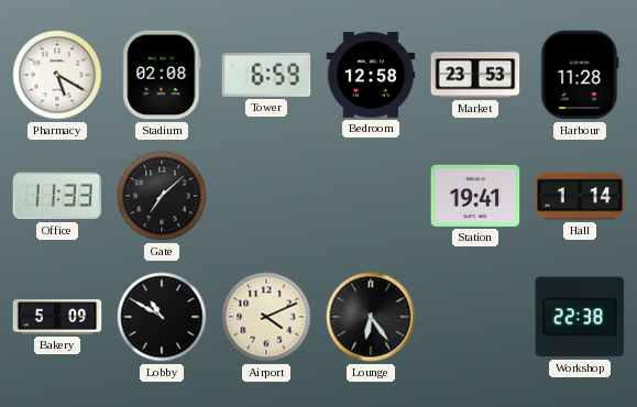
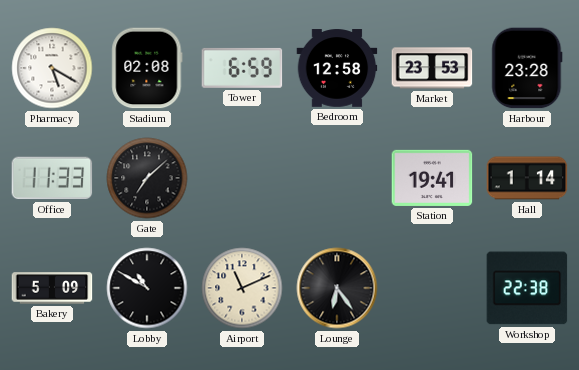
Harbour: 11:28 -> 23:28 (527, 68)
Airport: 4:11 -> 11:11 (242, 288)
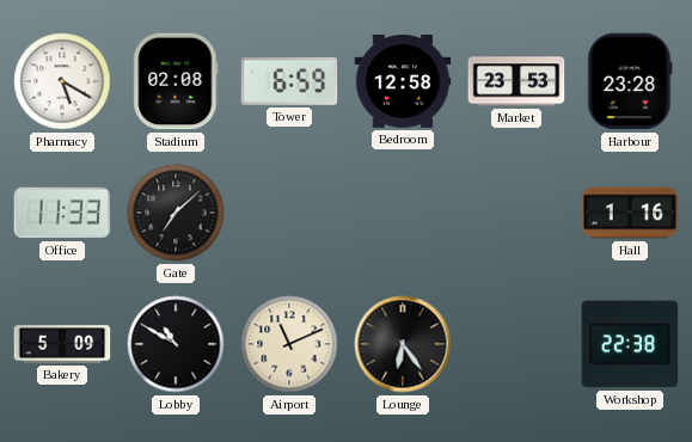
Station: 19:41 -> none (432, 178)
Hall: 1:14 -> 1:16 (630, 213)
